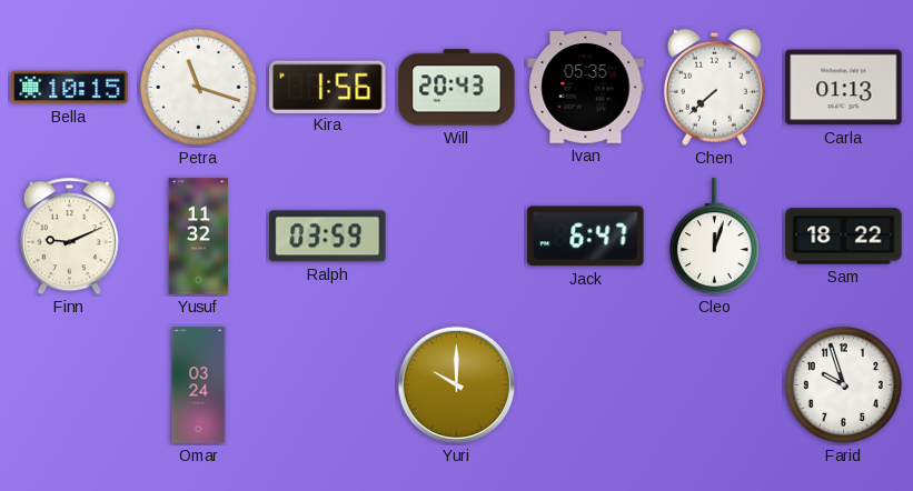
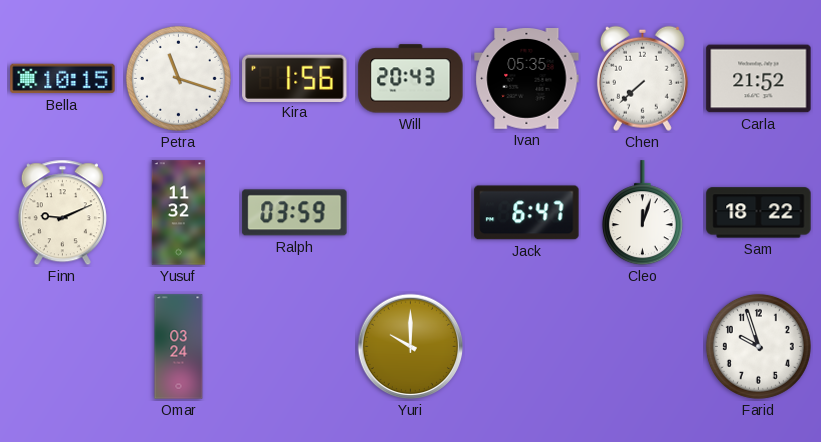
Carla: 01:13 -> 21:52 (759, 79)
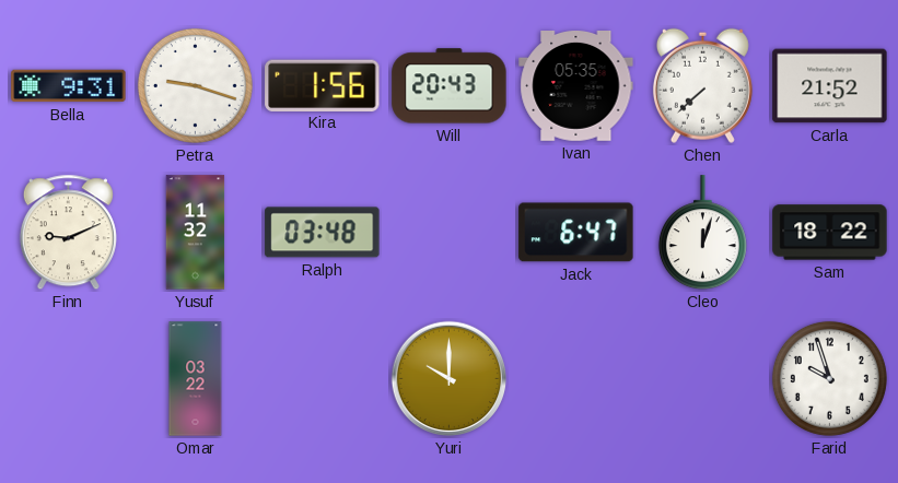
Bella: 10:15 -> 9:31 (69, 86)
Petra: 11:18 -> 9:18 (195, 85)
Ralph: 03:59 -> 03:48 (323, 233)
Omar: 03:24 -> 03:22 (196, 379)
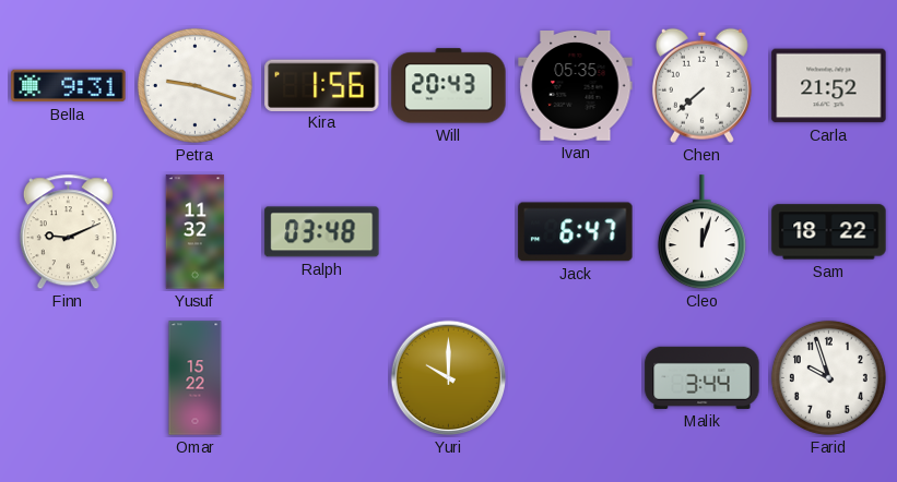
Omar: 03:22 -> 15:22 (196, 378)
Malik: none -> 3:44 (703, 377)
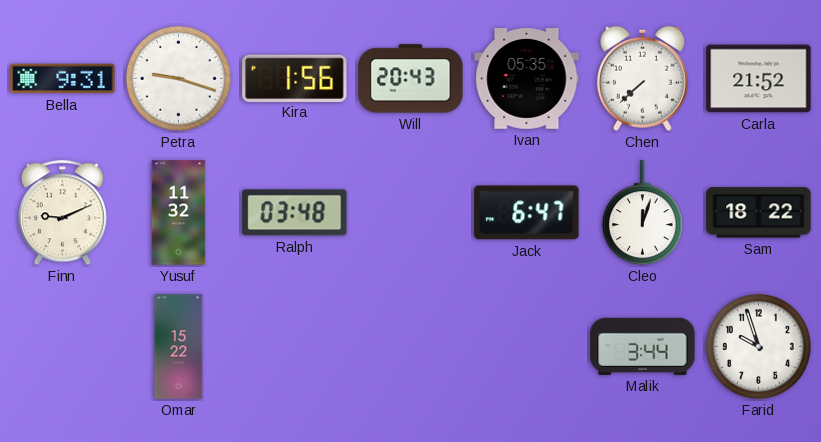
Yuri: 10:00 -> none (449, 378)
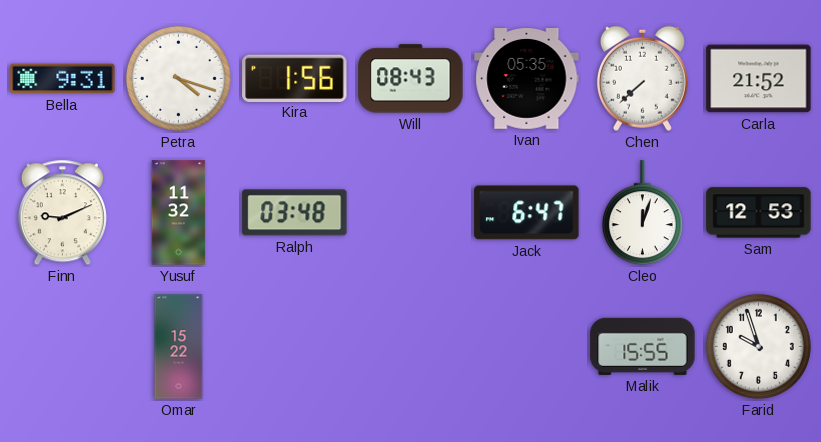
Petra: 9:18 -> 4:18 (178, 78)
Will: 20:43 -> 08:43 (411, 79)
Sam: 18:22 -> 12:53 (759, 213)
Malik: 3:44 -> 15:55 (643, 346)
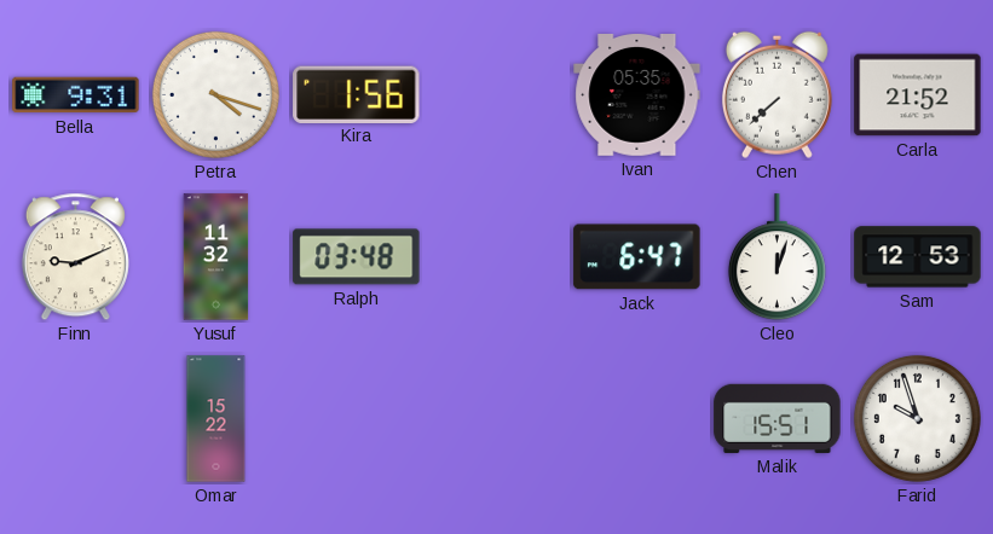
Will: 08:43 -> none (411, 79)
Malik: 15:55 -> 15:51 (778, 418)
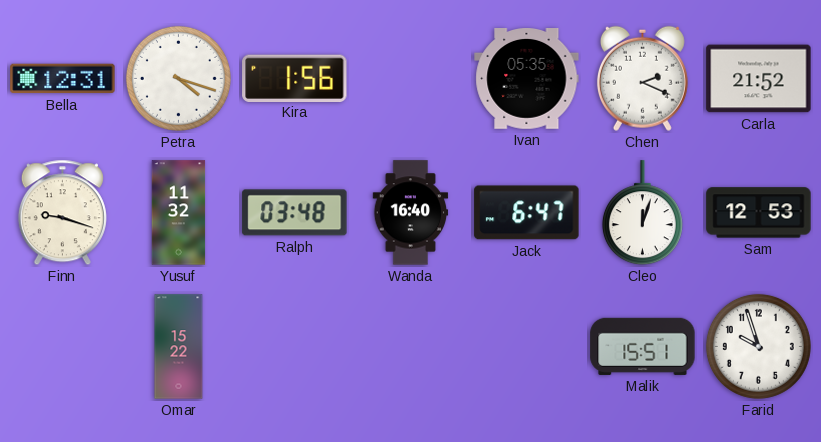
Bella: 9:31 -> 12:31 (63, 79)
Chen: 7:38 -> 2:19 (642, 78)
Finn: 9:11 -> 9:18 (62, 213)
Wanda: none -> 16:40 (411, 213)
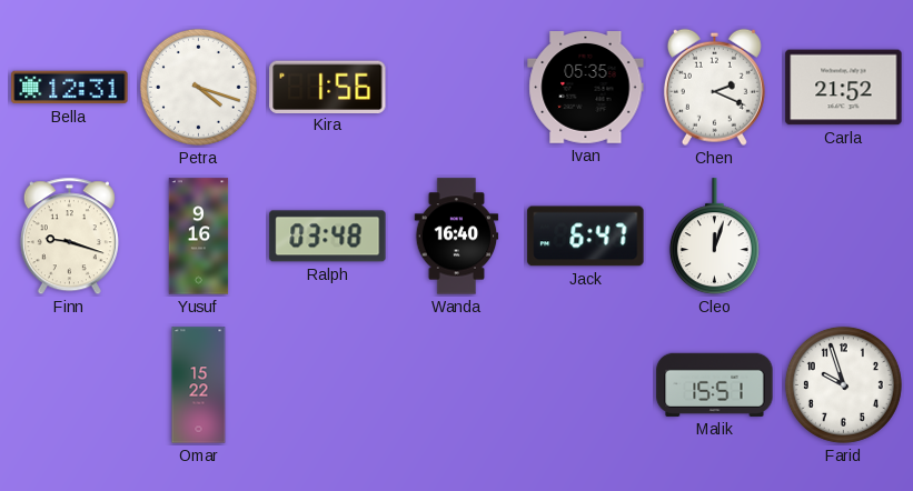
Yusuf: 11:32 -> 9:16 (199, 237)
Sam: 12:53 -> none (759, 213)
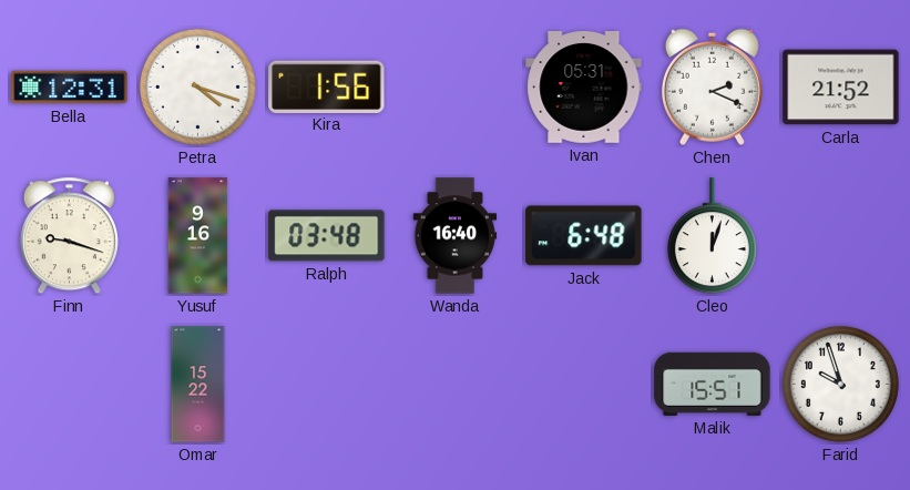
Ivan: 05:35 -> 05:31 (584, 88)
Jack: 6:47 -> 6:48 (584, 236)
